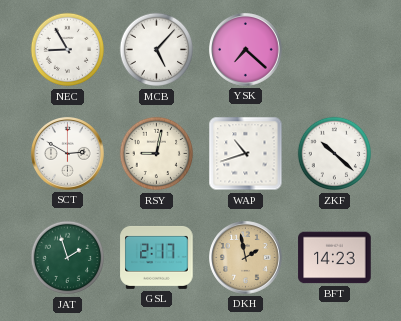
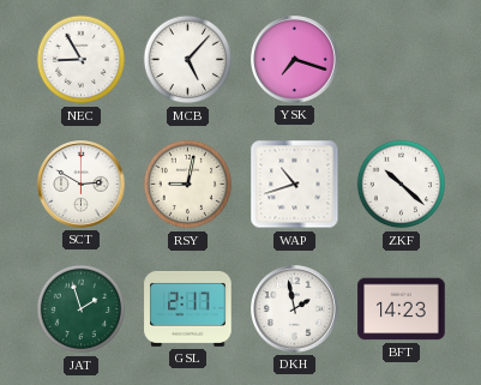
YSK: 7:22 -> 7:18 (295, 60)
DKH dial: champagne -> white (295, 309)
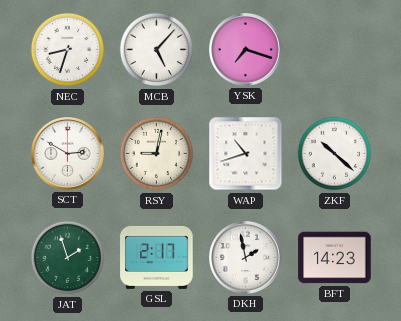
NEC: 8:55 -> 8:33 (68, 50)
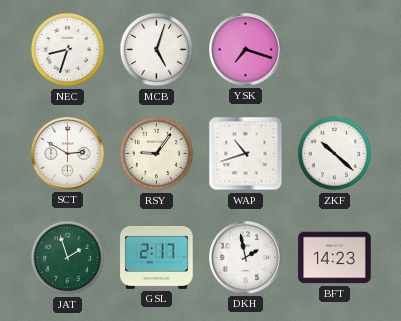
MCB: 5:07 -> 5:03 (157, 50)
RSY: 9:02 -> 9:06 (157, 154)
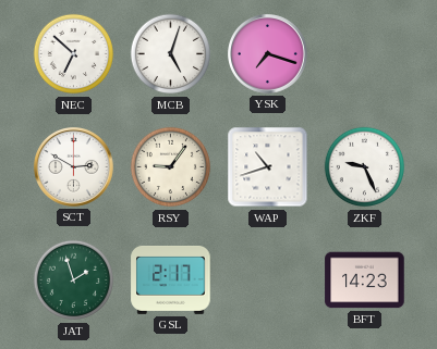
NEC: 8:33 -> 6:52 (74, 54)
ZKF: 10:22 -> 9:26 (365, 167)
DKH: 1:58 -> none (246, 258)
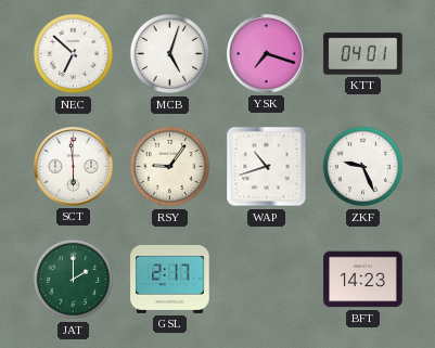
KTT: none -> 04:01 (363, 54)
SCT: 2:50 -> 5:59 (74, 167)
JAT: 1:57 -> 2:00 (74, 280)
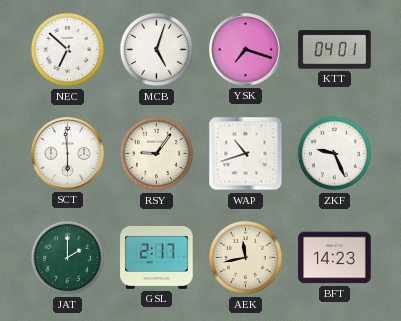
AEK: none -> 11:43 (246, 258)
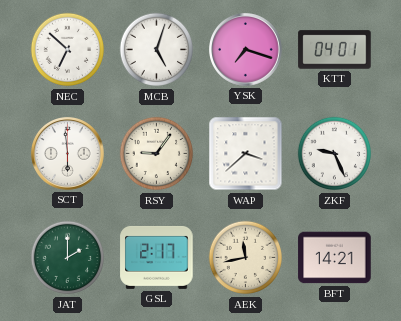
WAP: 10:42 -> 3:38 (246, 154)
BFT: 14:23 -> 14:21 (335, 258)
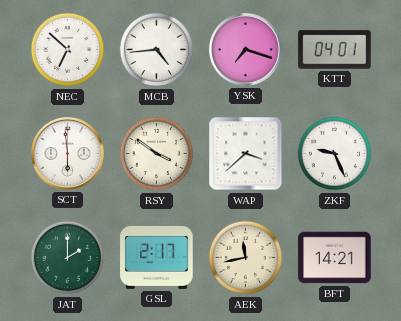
MCB: 5:03 -> 4:44 (157, 50)
RSY: 9:06 -> 3:51 (157, 154)
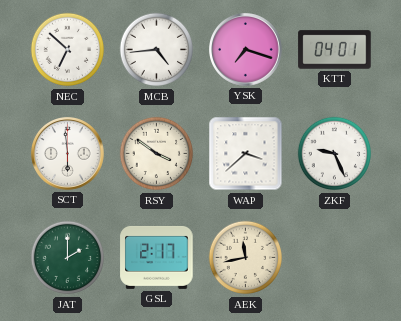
BFT: 14:21 -> none (335, 258)
